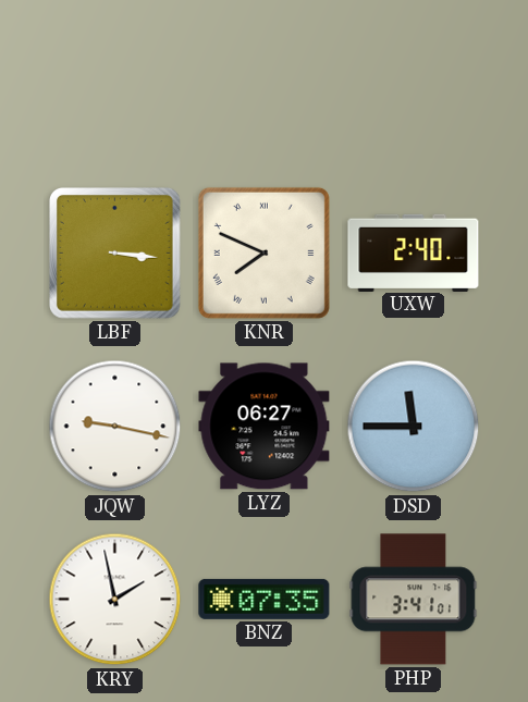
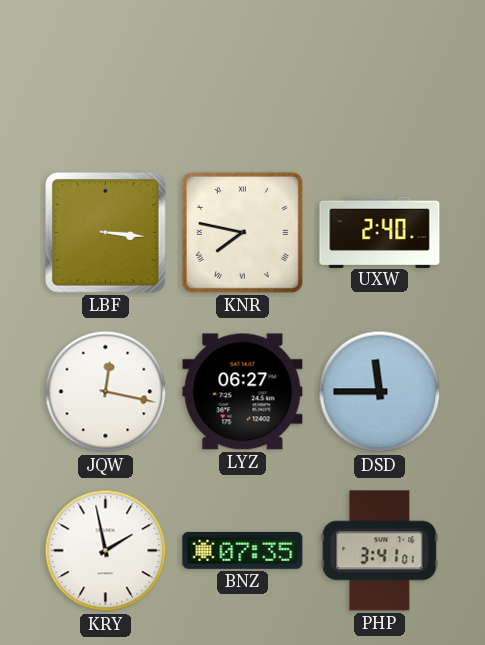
KNR: 7:49 -> 7:47 (242, 232)
JQW: 9:17 -> 12:17 (106, 392)
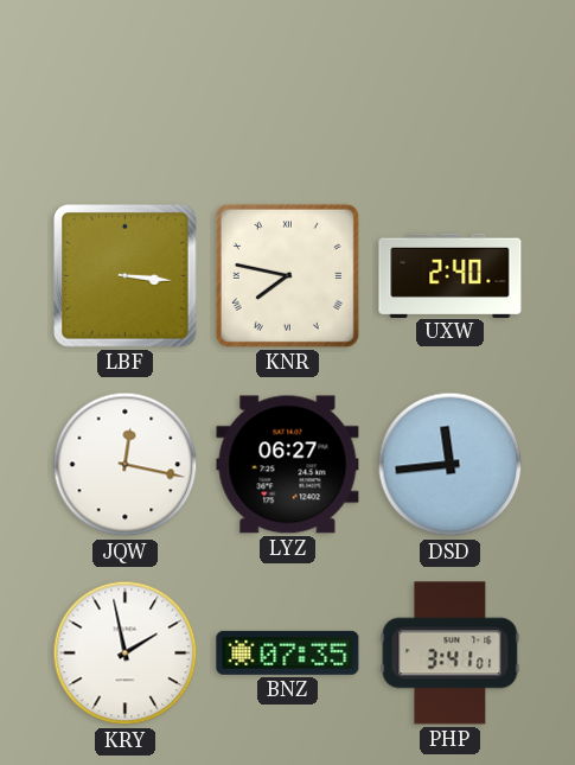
DSD: 11:45 -> 11:44 (451, 465)
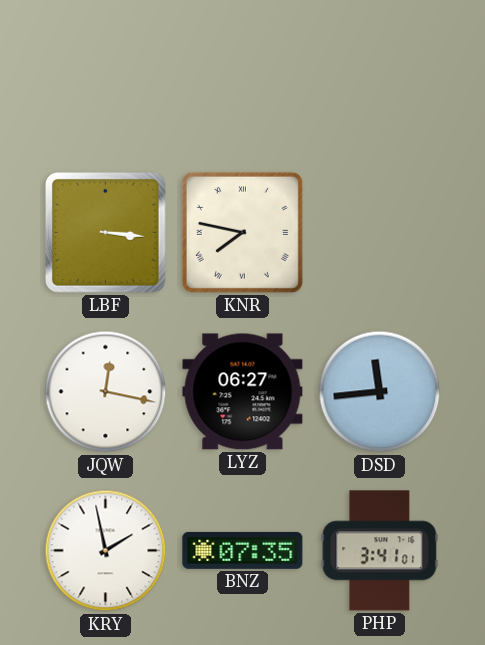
UXW: 2:40 -> none (451, 275)
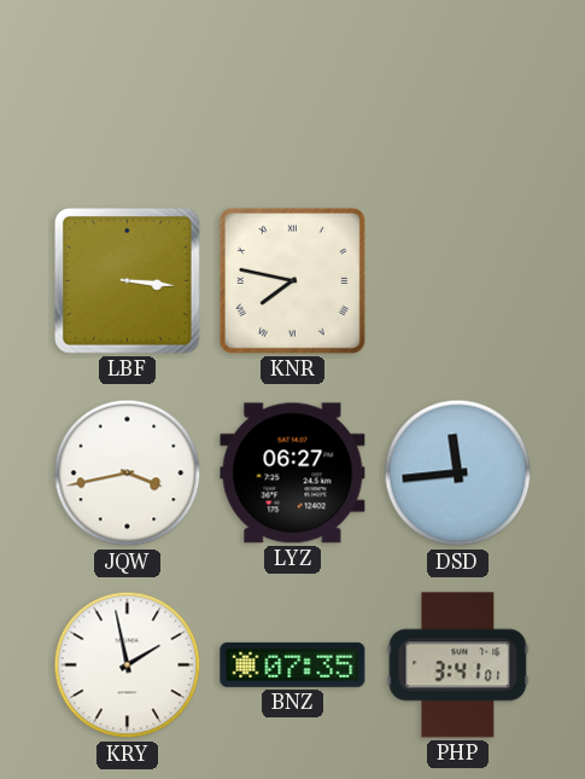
JQW: 12:17 -> 3:43 (128, 473)
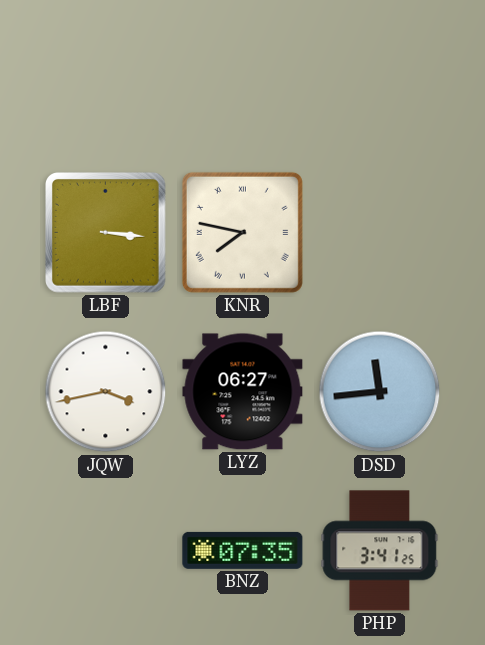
KRY: 1:58 -> none (128, 665)
PHP: 3:41:01 -> 3:41:25 (380, 551)
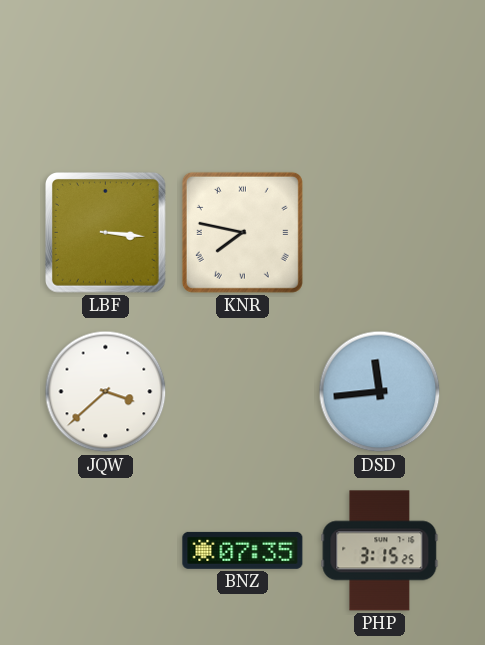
JQW: 3:43 -> 3:38 (106, 392)
LYZ: 06:27 -> none (243, 392)
PHP: 3:41 -> 3:15 (380, 551)
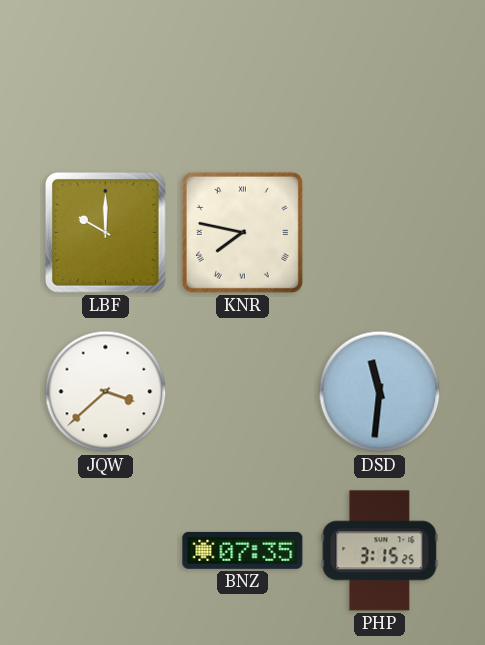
LBF: 3:16 -> 10:00 (106, 233)
DSD: 11:44 -> 11:31 (380, 392)
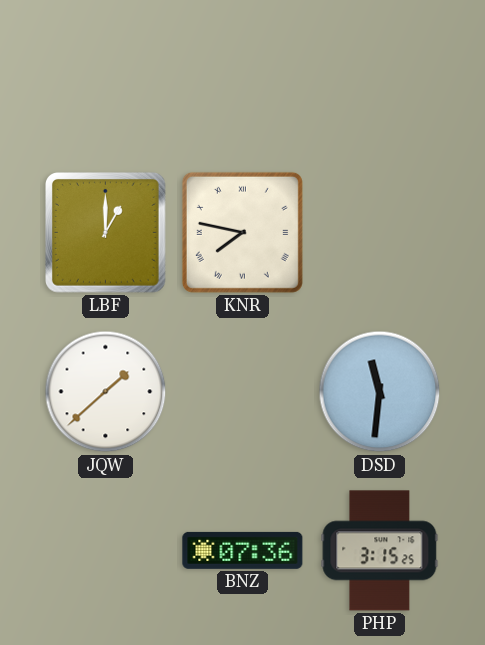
LBF: 10:00 -> 1:00 (106, 233)
JQW: 3:38 -> 1:38 (106, 392)
BNZ: 07:35 -> 07:36 (243, 550)
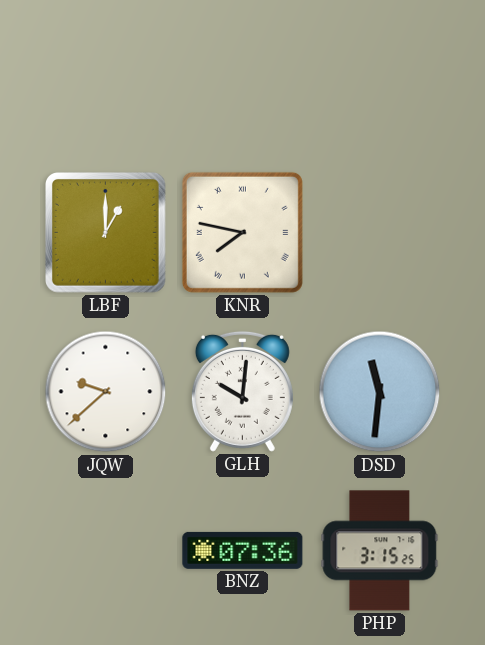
JQW: 1:38 -> 9:38 (106, 392)
GLH: none -> 10:01 (242, 391)
